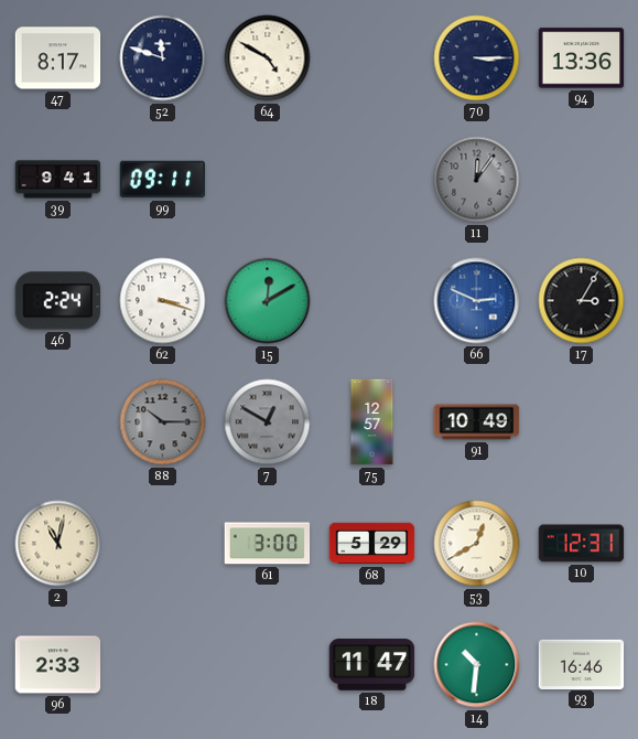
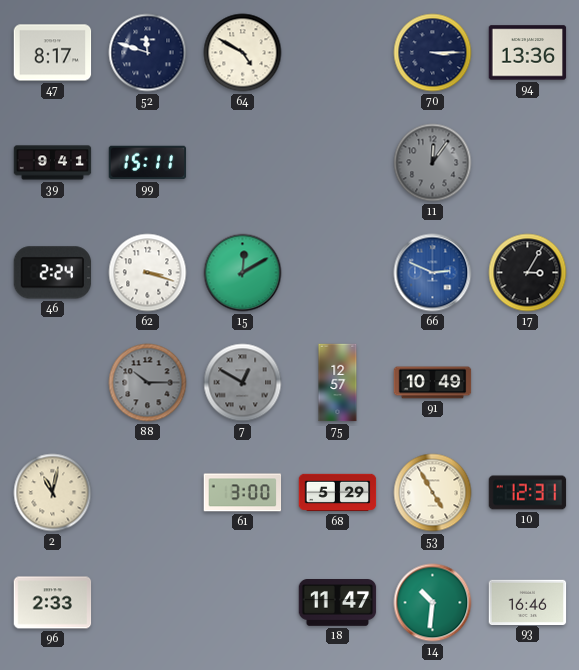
99: 09:11 -> 15:11 (148, 163)
53: 12:40 -> 4:55 (433, 493)
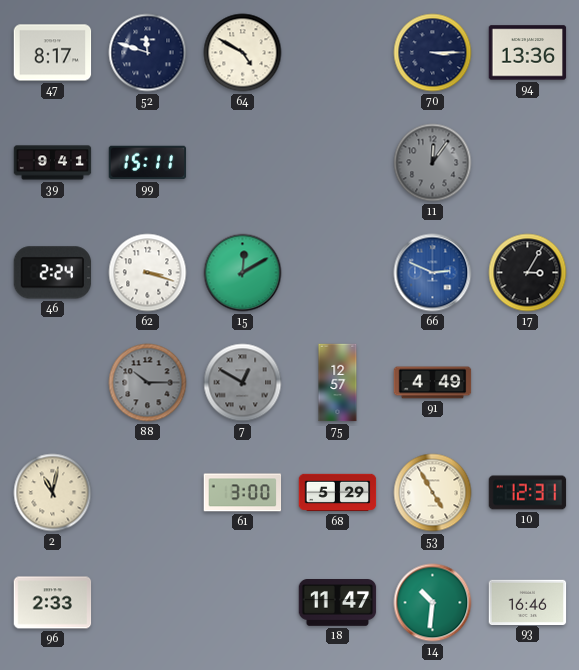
91: 10:49 -> 4:49 (433, 383)
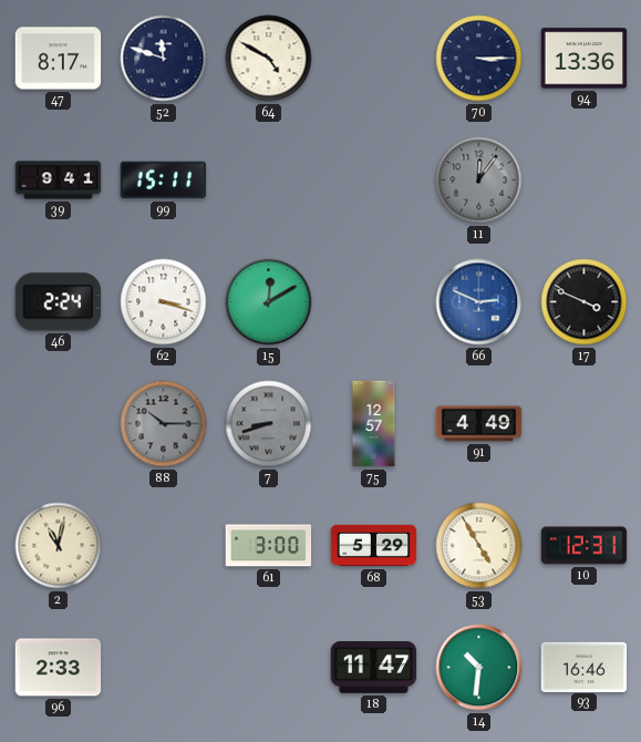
17: 3:05 -> 3:49 (585, 302)
7: 12:50 -> 8:42 (269, 424)
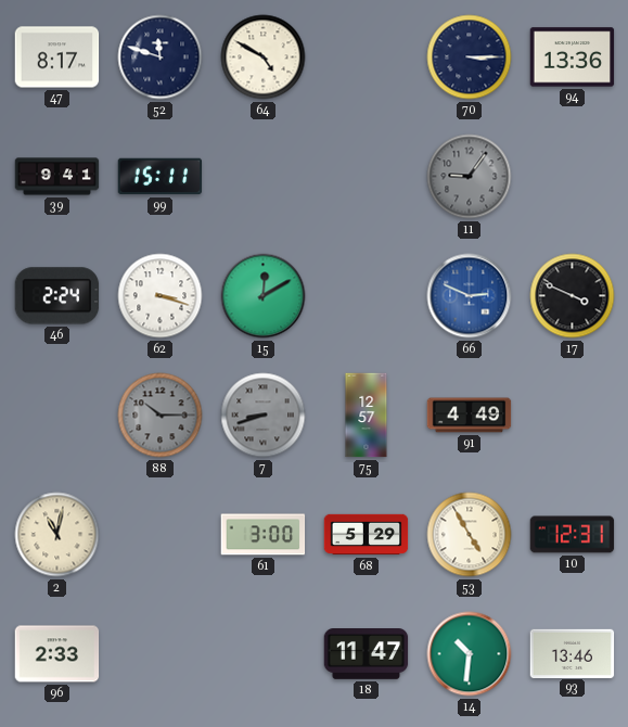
11: 12:06 -> 9:06 (470, 177)
93: 16:46 -> 13:46 (573, 653)
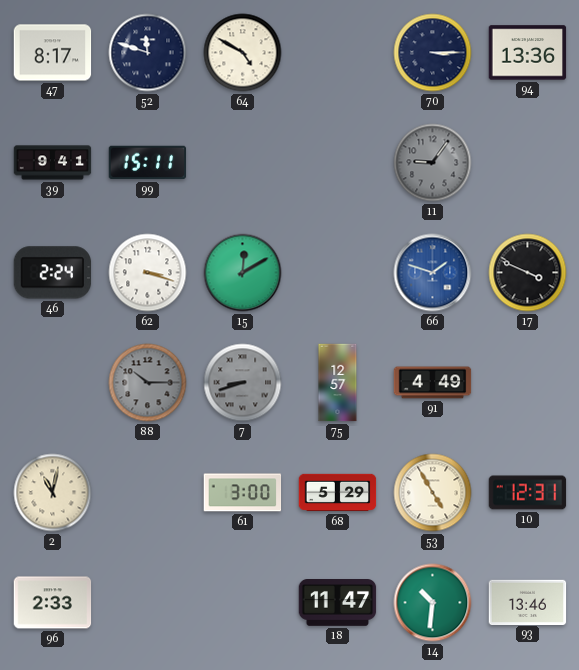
66: 2:49 -> 1:48 (433, 273)
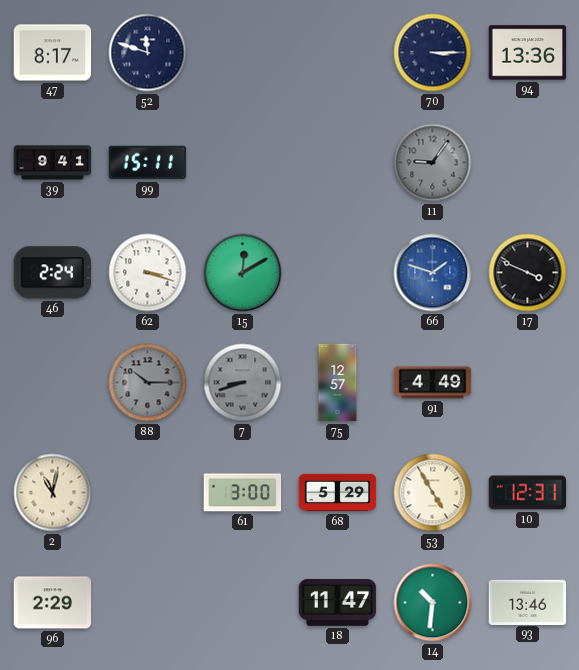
64: 4:50 -> none (243, 53)
96: 2:33 -> 2:29 (53, 603)
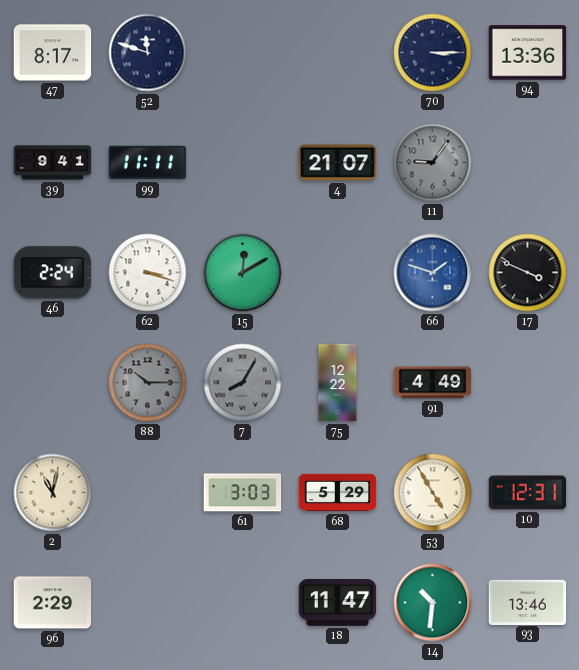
99: 15:11 -> 11:11 (148, 163)
4: none -> 21:07 (338, 163)
7: 8:42 -> 8:05 (243, 383)
75: 12:57 -> 12:22 (338, 383)
61: 3:00 -> 3:03 (243, 493)
